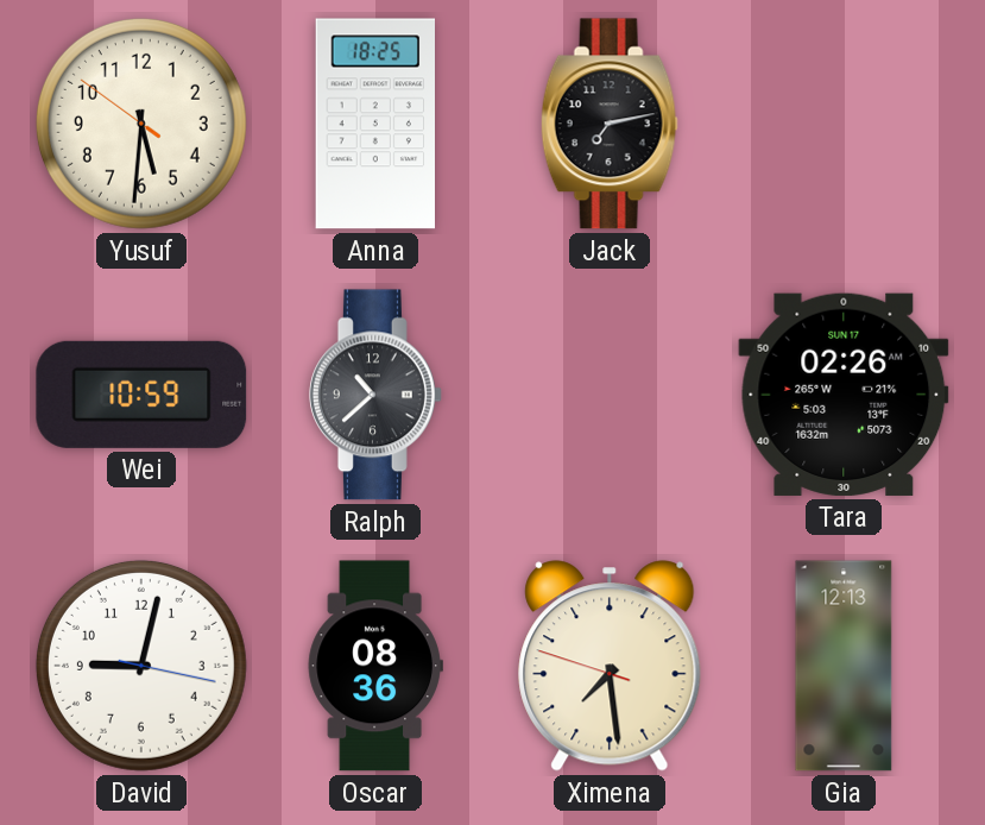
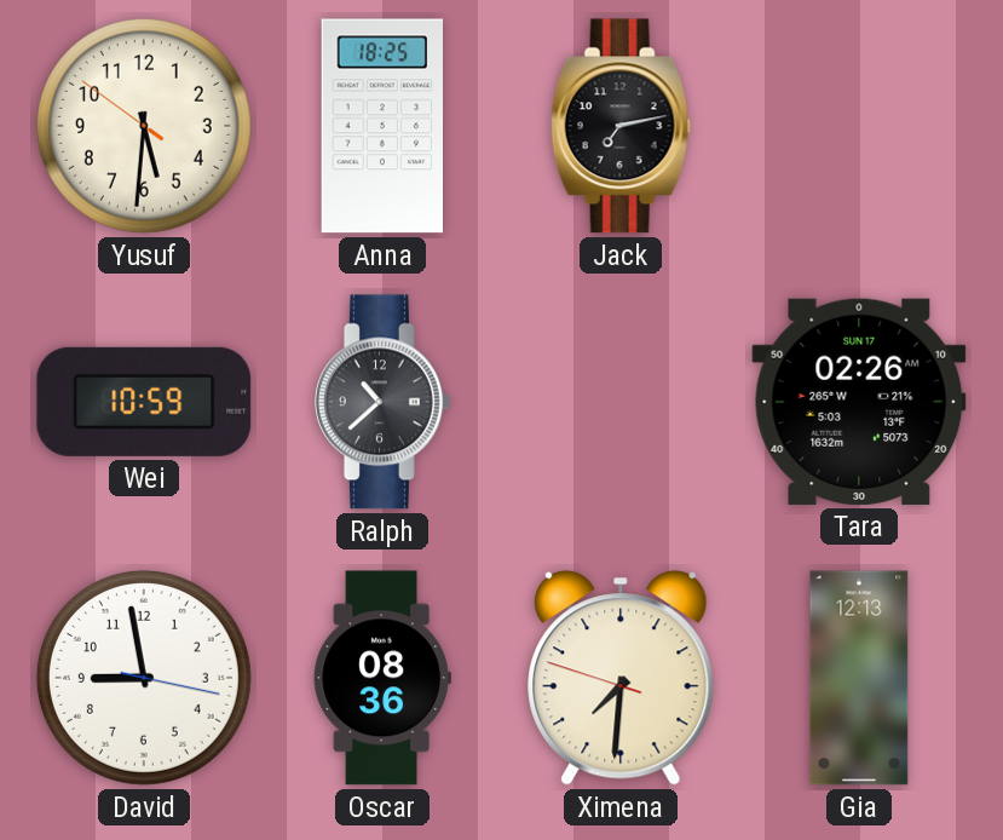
David: 9:02 -> 8:58 (144, 678)
Ximena: 7:28 -> 7:30 (621, 678)
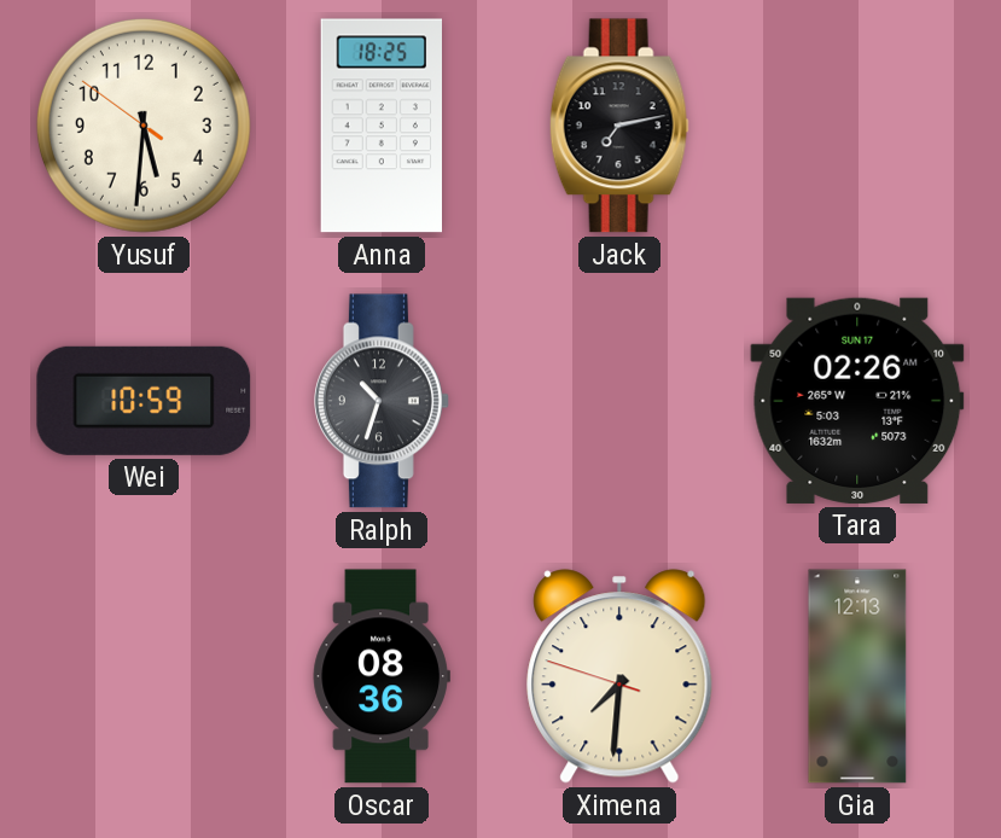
Ralph: 10:38 -> 10:33 (383, 401)
David: 8:58 -> none (144, 678)
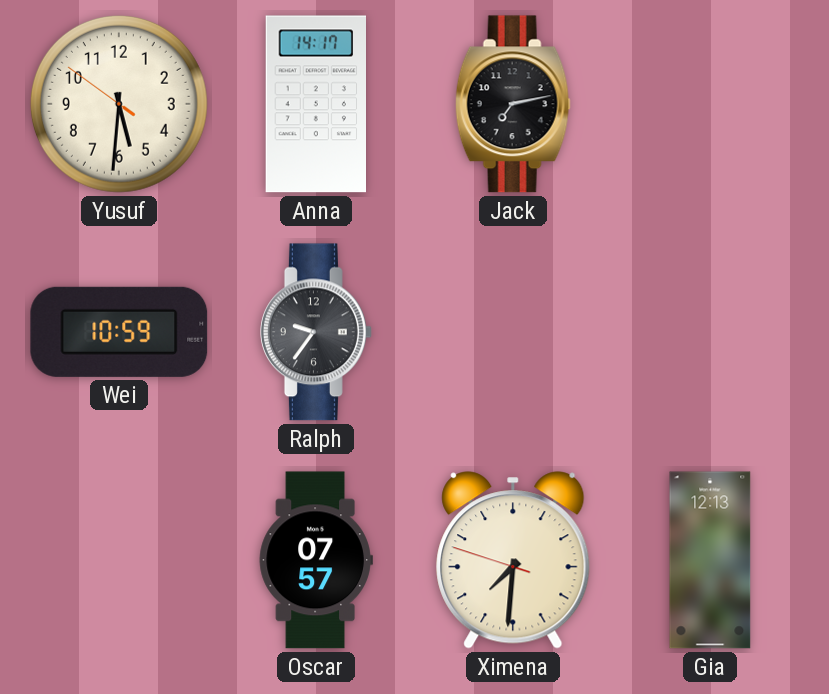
Anna: 18:25 -> 14:17 (315, 104)
Ralph: 10:33 -> 9:36 (317, 332)
Tara: 02:26 -> none (857, 401)
Oscar: 08:36 -> 07:57 (316, 560)
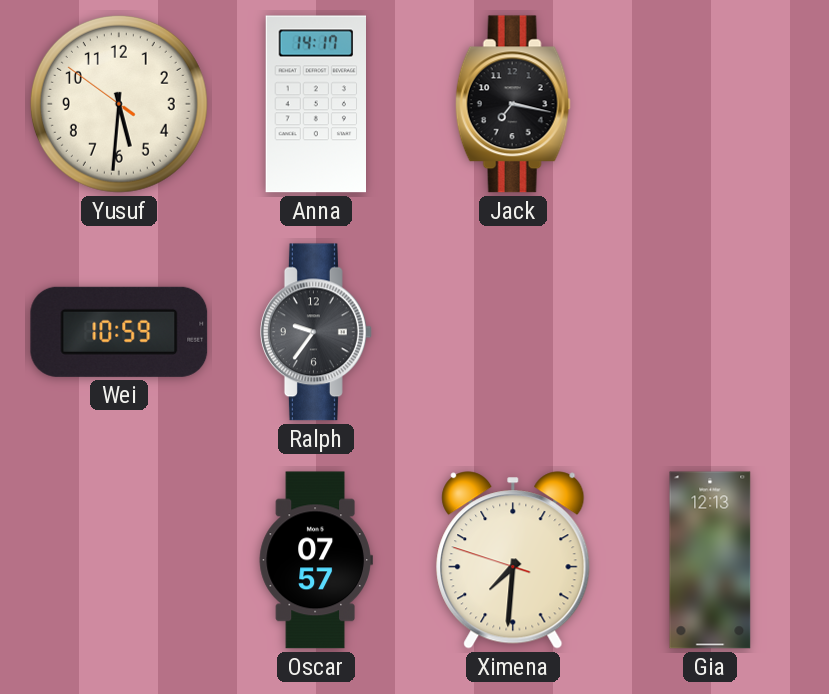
Jack: 7:13 -> 7:17 (513, 104)
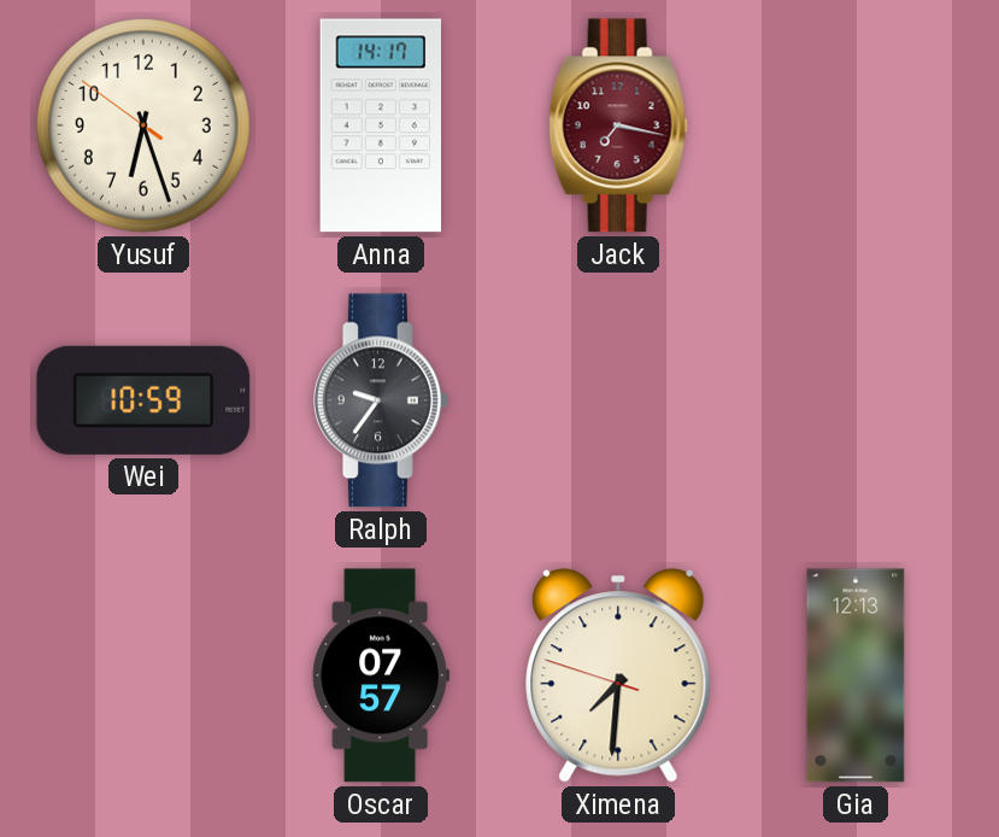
Yusuf: 5:30 -> 6:26 (143, 125)
Jack dial: black -> burgundy (618, 125)
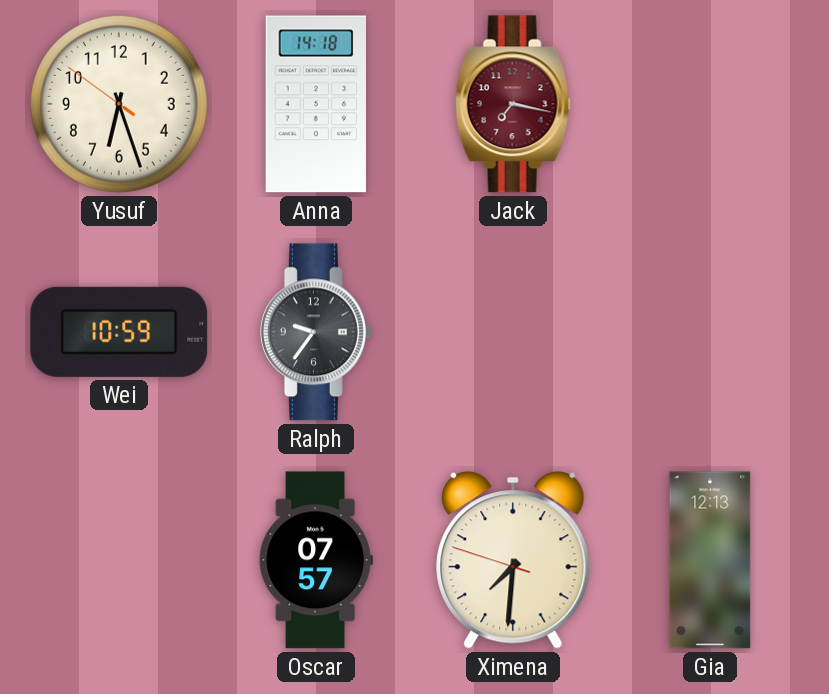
Anna: 14:17 -> 14:18 (315, 104)
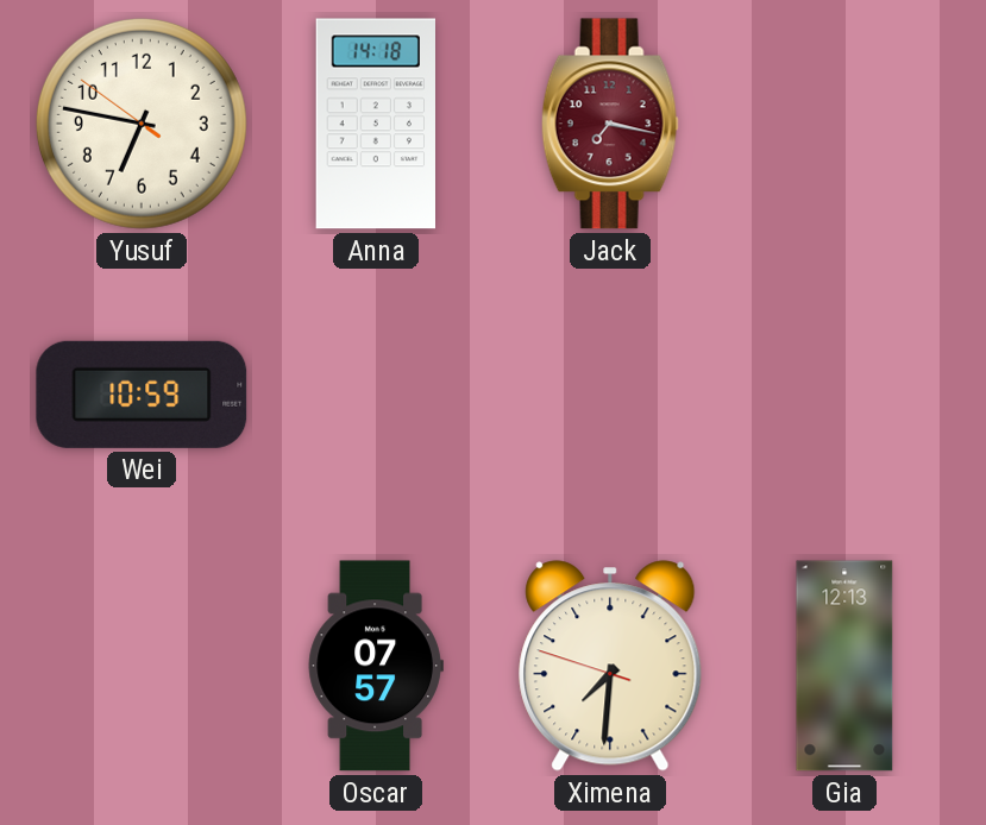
Yusuf: 6:26 -> 6:46 (142, 124)
Ralph: 9:36 -> none (317, 332)
